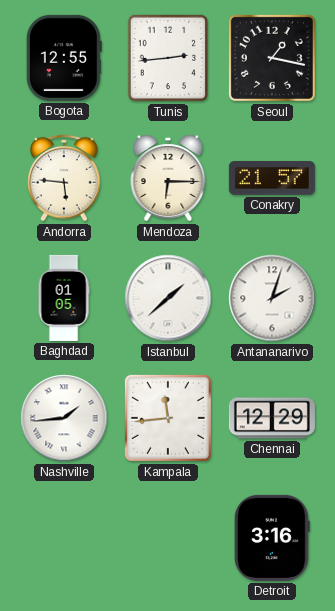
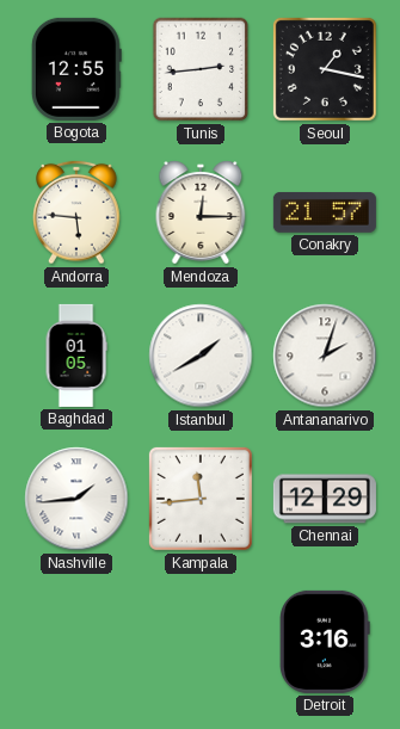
Mendoza: 6:15 -> 12:15 (201, 212)
Istanbul: 1:38 -> 1:40 (201, 356)
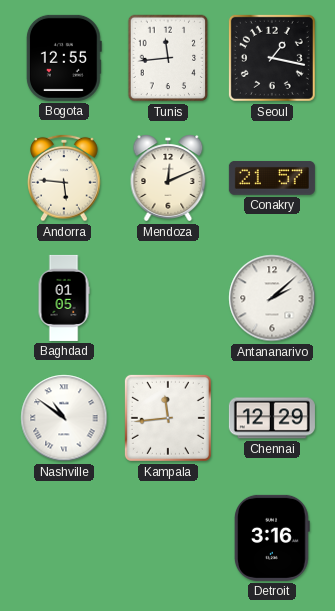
Tunis: 2:44 -> 11:44 (168, 58)
Mendoza: 12:15 -> 12:11 (168, 178)
Istanbul: 1:40 -> none (201, 356)
Antananarivo: 2:03 -> 2:08 (272, 298)
Nashville: 1:44 -> 10:51 (64, 418)
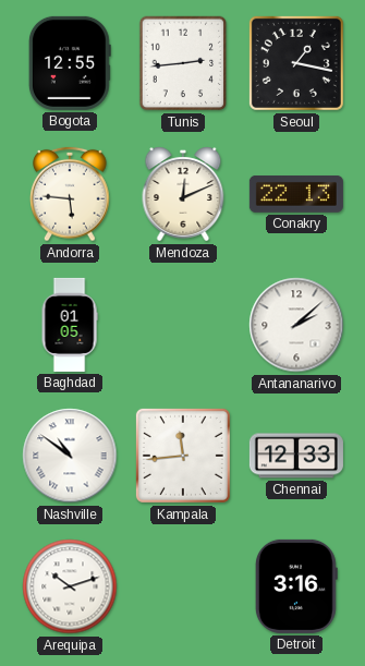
Tunis: 11:44 -> 2:44 (183, 63)
Conakry: 21:57 -> 22:13 (296, 194)
Chennai: 12:29 -> 12:33 (296, 456)
Arequipa: none -> 10:12 (70, 586)
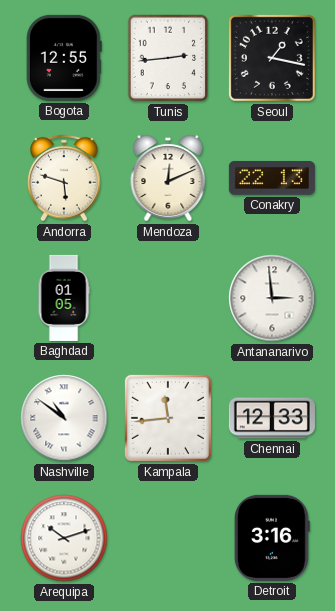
Andorra: 5:46 -> 5:48 (64, 178)
Antananarivo: 2:08 -> 2:59 (272, 298)
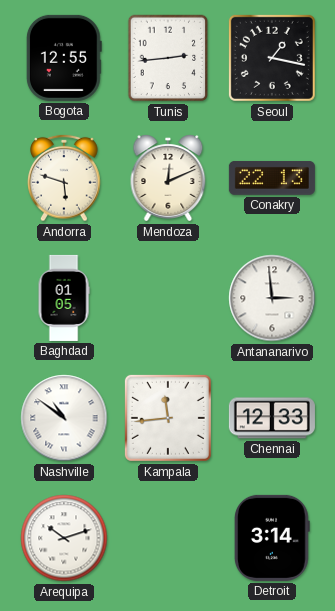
Detroit: 3:16 -> 3:14 (272, 538)
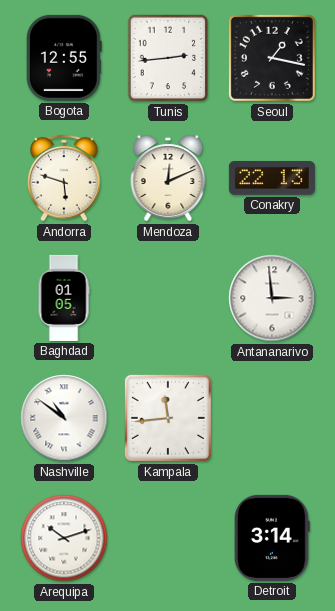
Chennai: 12:33 -> none (272, 418)
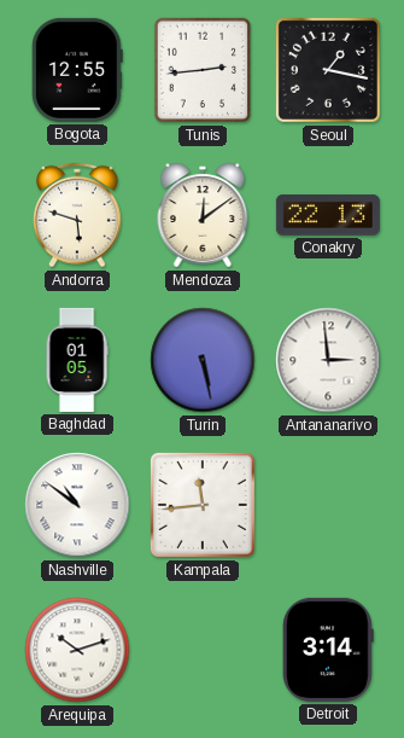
Mendoza: 12:11 -> 12:09 (203, 215)
Turin: none -> 5:28 (203, 360)
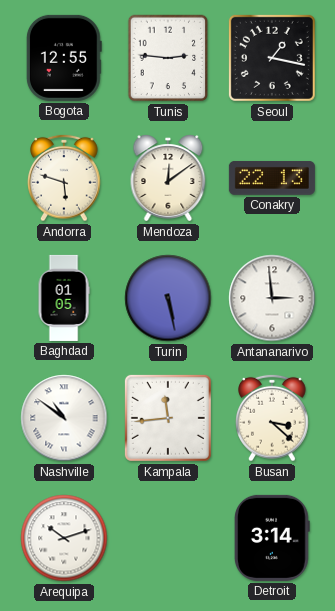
Tunis: 2:44 -> 2:46 (168, 58)
Busan: none -> 3:22 (272, 418)
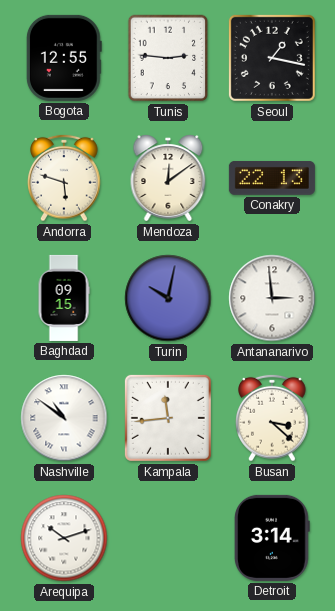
Baghdad: 01:05 -> 09:15 (64, 298)
Turin: 5:28 -> 10:02 (168, 298)
